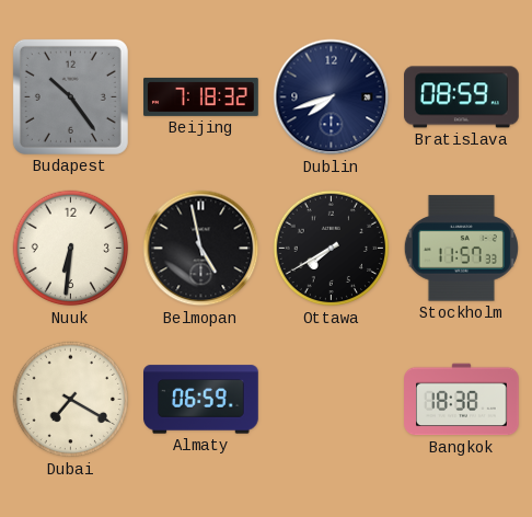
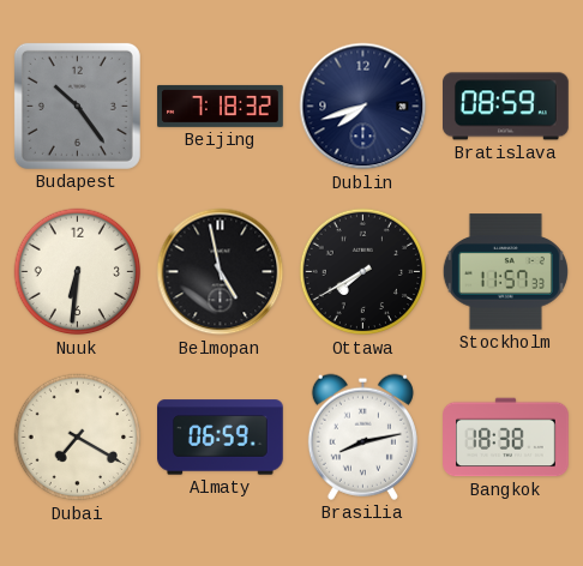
Brasilia: none -> 8:13 (362, 436)
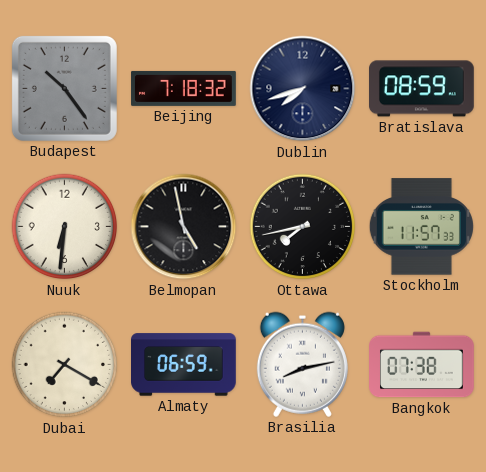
Ottawa: 7:40 -> 7:43 (303, 227)
Bangkok: 18:38 -> 07:38 (422, 365)
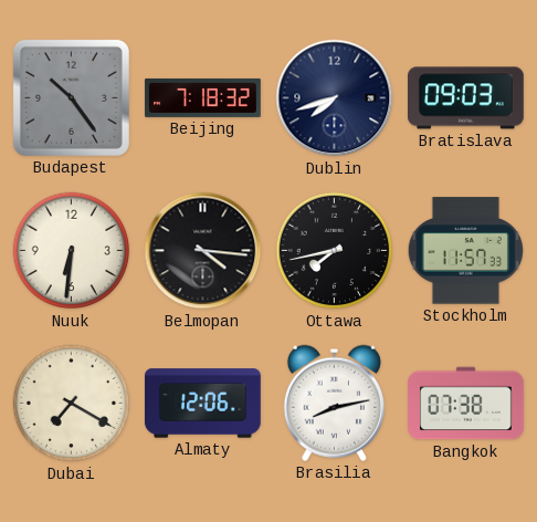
Bratislava: 08:59 -> 09:03 (466, 98)
Belmopan: 4:58 -> 4:16 (203, 251)
Almaty: 06:59 -> 12:06 (203, 404)
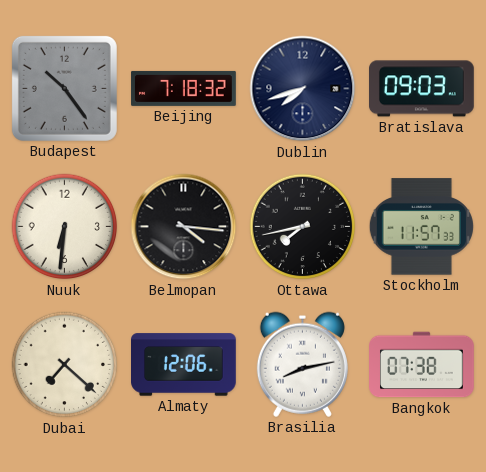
Dubai: 7:20 -> 7:22 (65, 365)
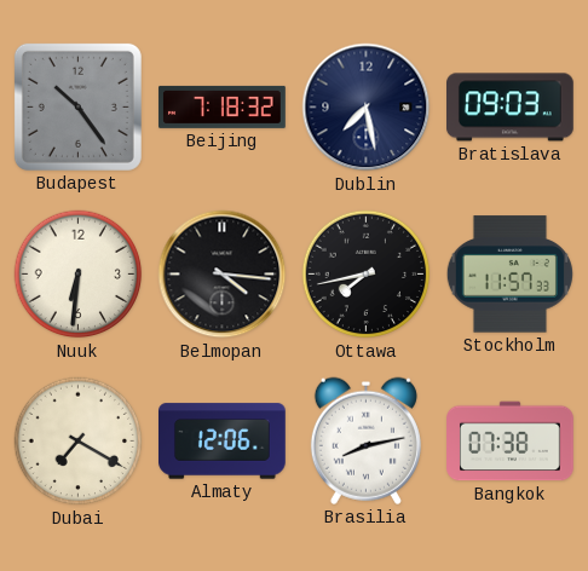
Dublin: 7:42 -> 7:28 (367, 108)
Dubai: 7:22 -> 7:20 (79, 442)
